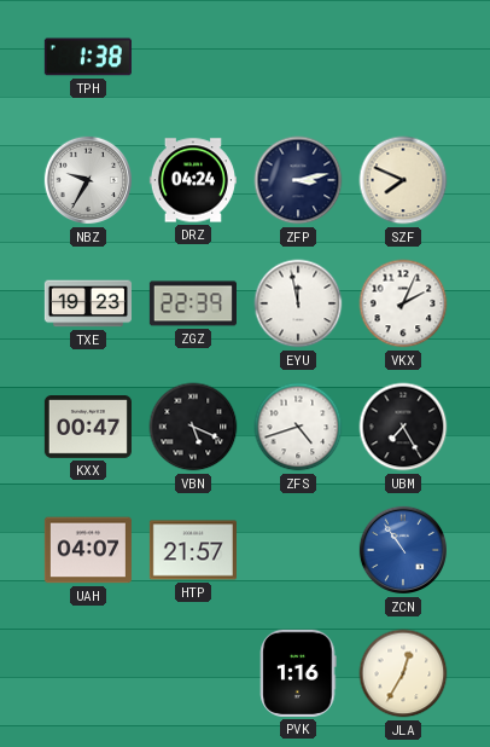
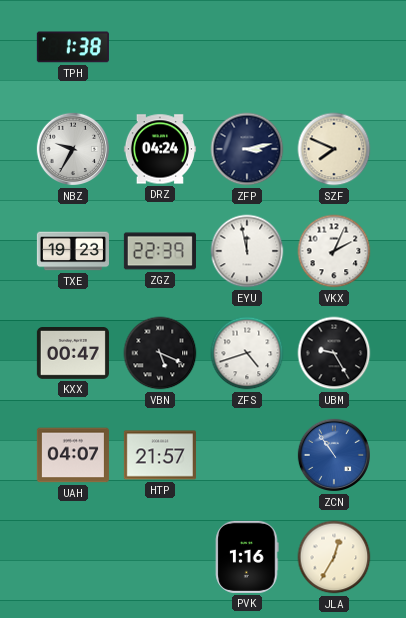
UBM: 7:25 -> 9:25 (334, 353)
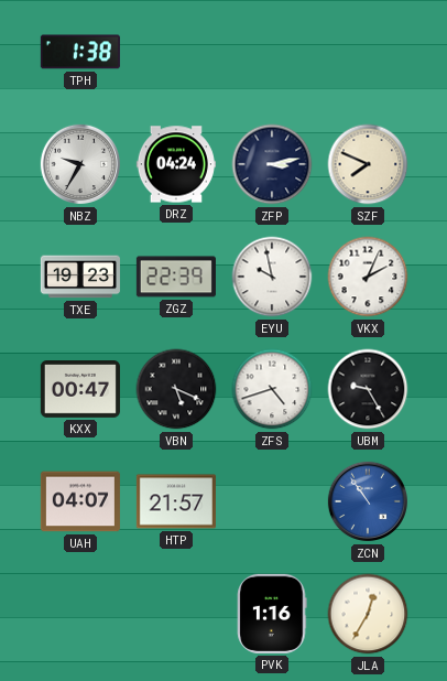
EYU: 11:58 -> 9:58 (272, 277)
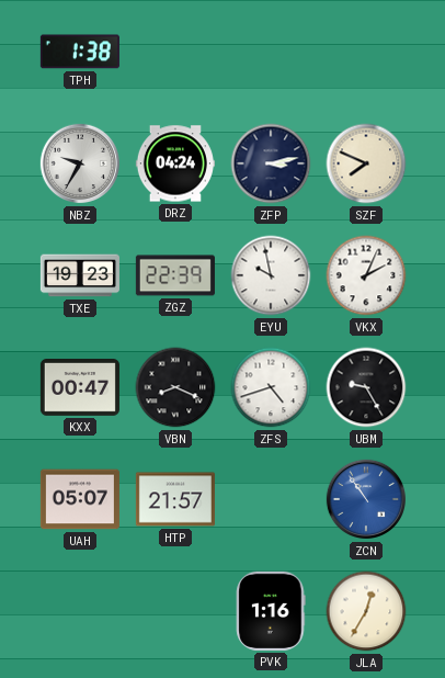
VBN: 5:19 -> 8:19 (175, 387)
UAH: 04:07 -> 05:07 (80, 499)
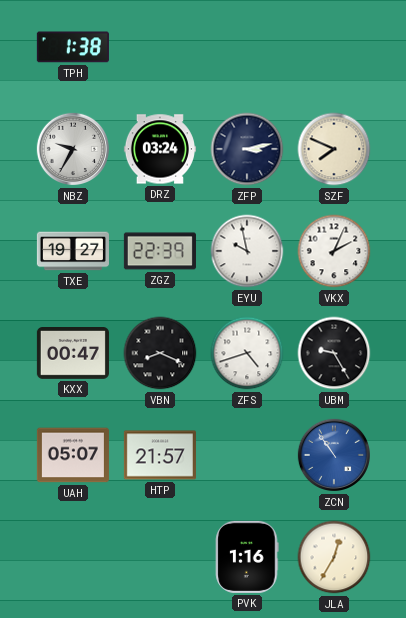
DRZ: 04:24 -> 03:24 (160, 149)
TXE: 19:23 -> 19:27 (73, 251)
